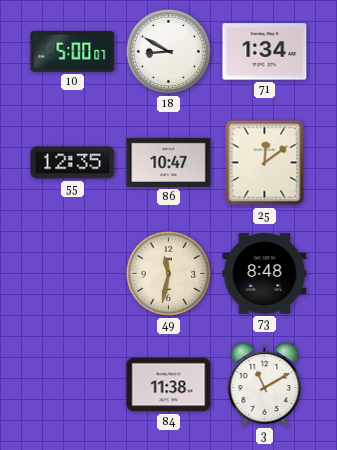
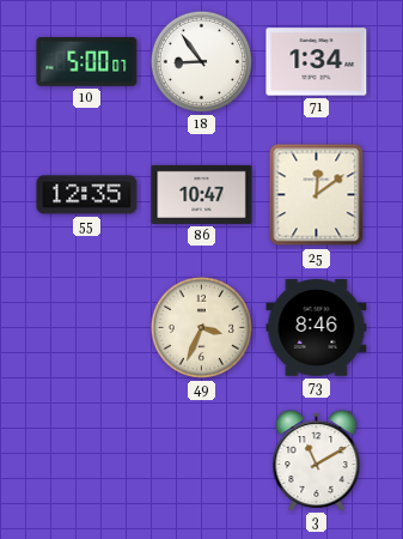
18: 8:50 -> 8:54 (201, 61)
49: 11:32 -> 3:34 (201, 327)
73: 8:48 -> 8:46 (317, 328)
84: 11:38 -> none (169, 385)
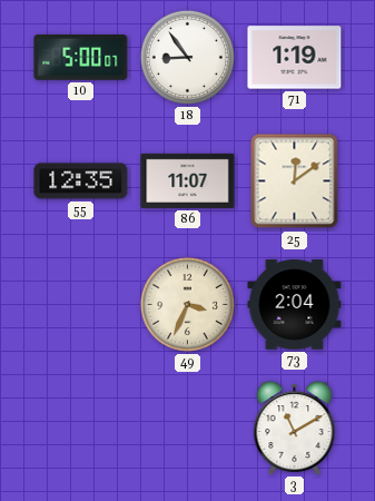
71: 1:34 -> 1:19 (295, 58)
86: 10:47 -> 11:07 (188, 180)
73: 8:46 -> 2:04 (295, 305)
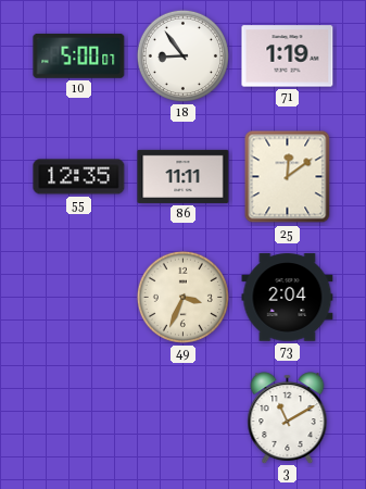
86: 11:07 -> 11:11 (184, 176)
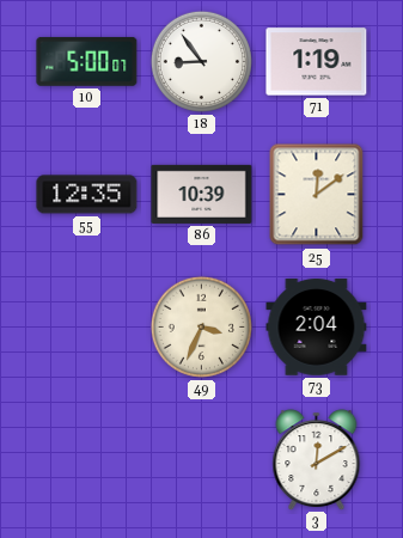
86: 11:11 -> 10:39 (202, 194)
3: 11:10 -> 12:10 (317, 459)
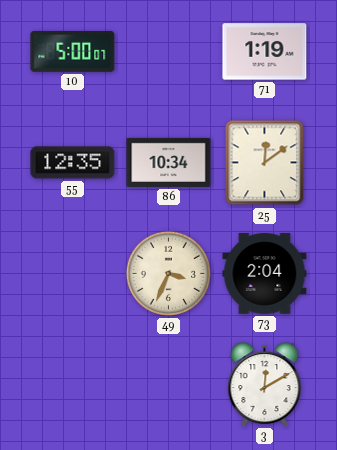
18: 8:54 -> none (201, 61)
86: 10:39 -> 10:34 (169, 162)
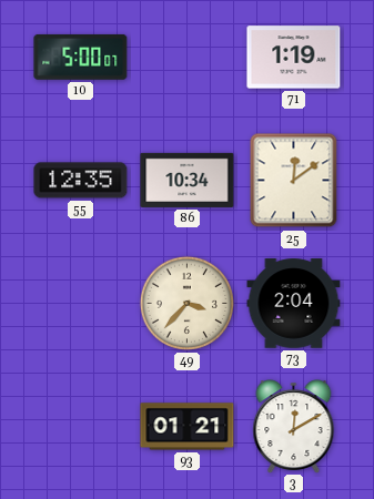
49: 3:34 -> 3:37 (186, 303)
93: none -> 01:21 (188, 427)
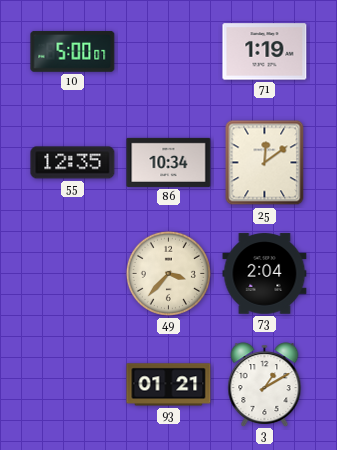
3: 12:10 -> 1:10 (265, 384)
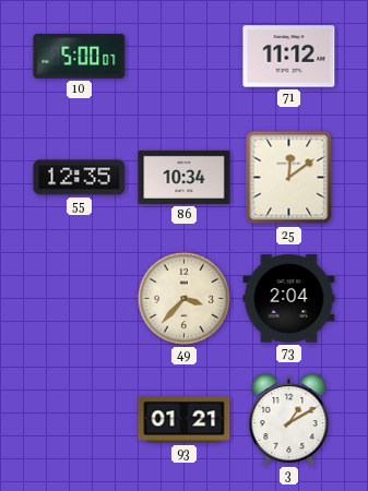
71: 1:19 -> 11:12 (289, 57)
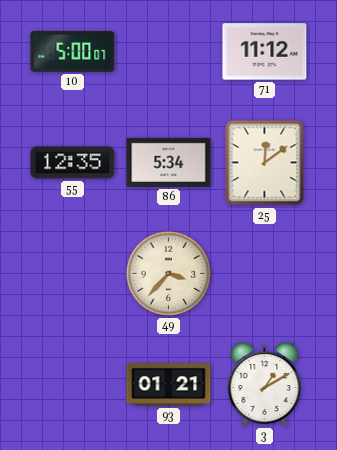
86: 10:34 -> 5:34 (169, 162)
73: 2:04 -> none (289, 299)
